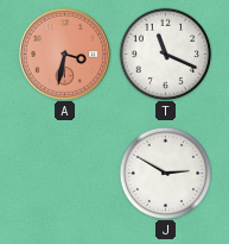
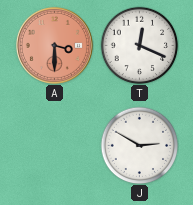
A: 3:32 -> 3:30 (54, 45)
T: 11:19 -> 12:19 (139, 45)
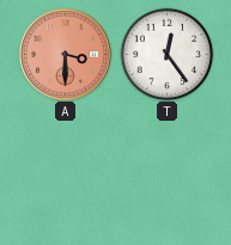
T: 12:19 -> 12:24 (166, 54)
J: 2:50 -> none (139, 145)
